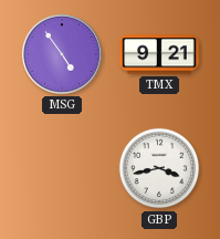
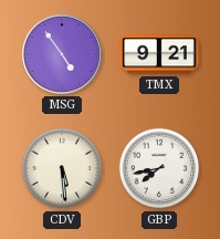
CDV: none -> 5:29 (62, 168)
GBP: 3:43 -> 7:43 (159, 168)
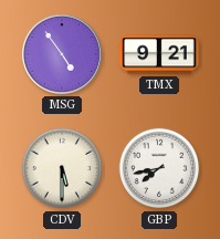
CDV: 5:29 -> 5:30 (62, 168)
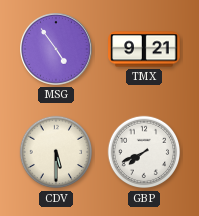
GBP: 7:43 -> 7:41 (144, 152)
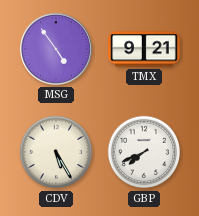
CDV: 5:30 -> 5:25 (56, 152)
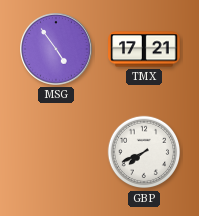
TMX: 9:21 -> 17:21 (144, 49)
CDV: 5:25 -> none (56, 152)
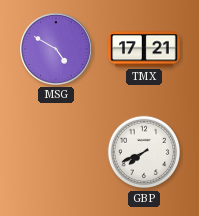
MSG: 4:54 -> 4:50 (57, 50)
